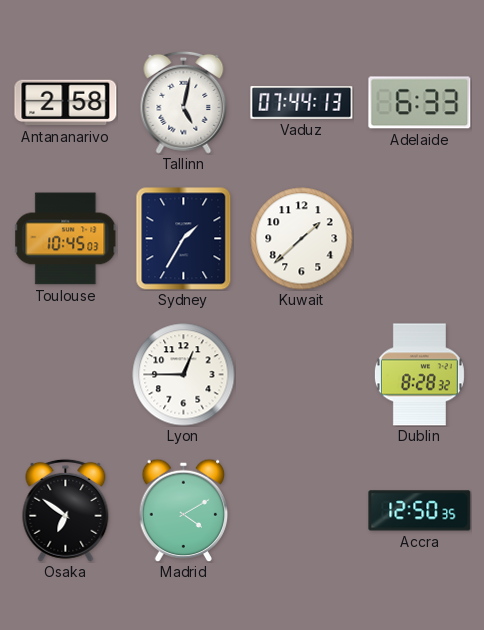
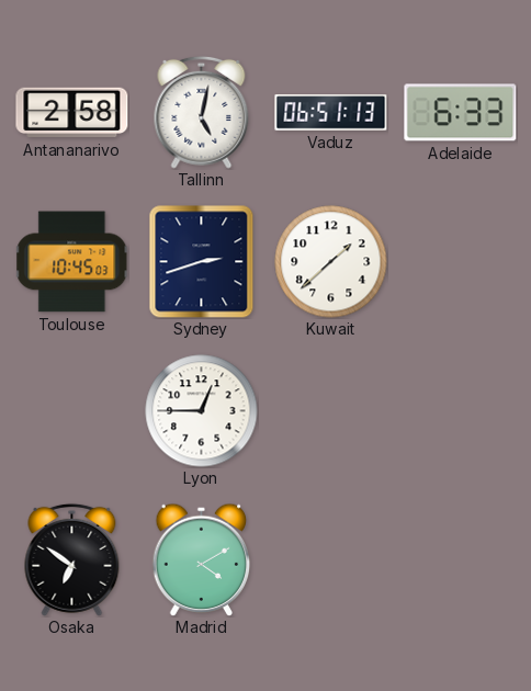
Vaduz: 07:44 -> 06:51 (331, 113)
Sydney: 1:35 -> 2:42 (202, 262)
Dublin: 8:28 -> none (419, 375)
Accra: 12:50 -> none (420, 511)
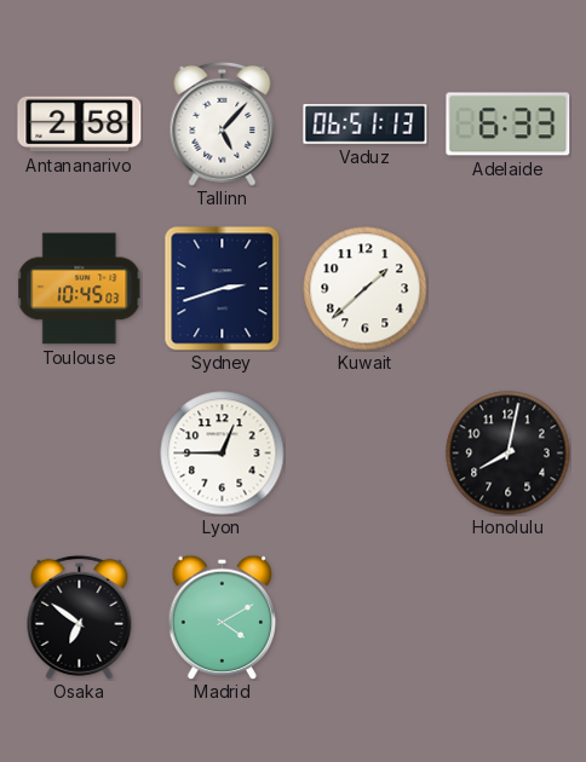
Tallinn: 5:02 -> 5:07 (223, 123)
Honolulu: none -> 8:02 (509, 454)
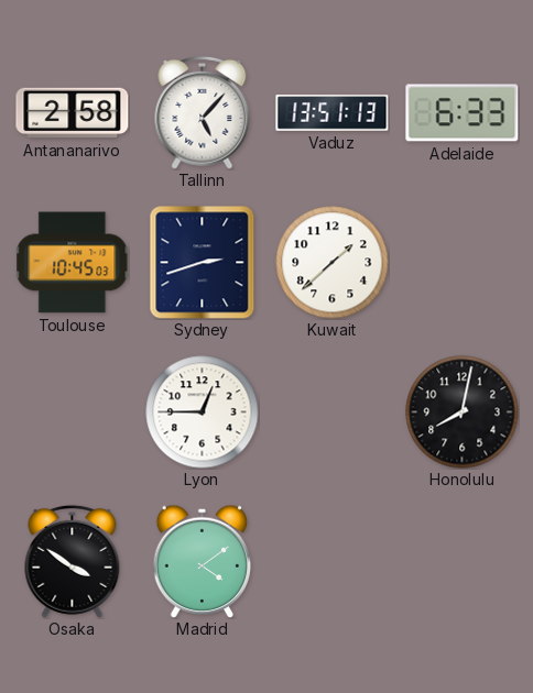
Vaduz: 06:51 -> 13:51 (333, 113)
Osaka: 6:51 -> 3:51 (73, 561)
Madrid: 4:10 -> 4:09 (203, 561)
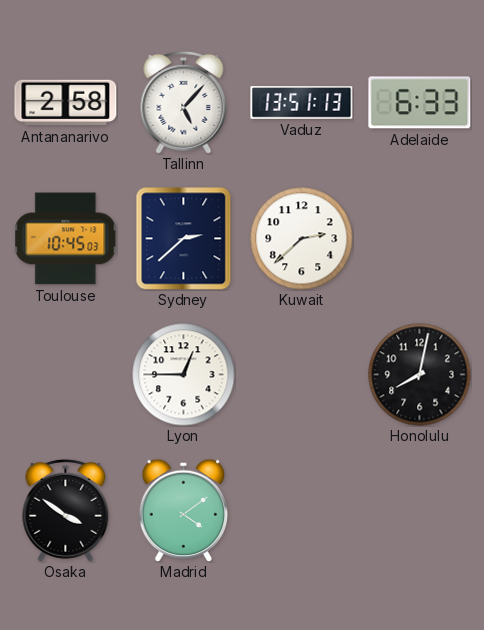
Sydney: 2:42 -> 2:38 (184, 239)
Kuwait: 1:38 -> 2:38 (302, 239)
